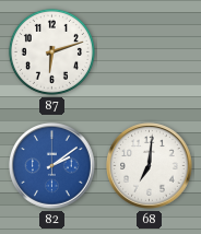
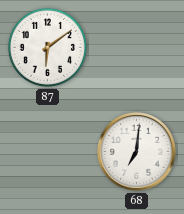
87: 6:12 -> 6:09 (47, 47)
82: 2:09 -> none (52, 166)
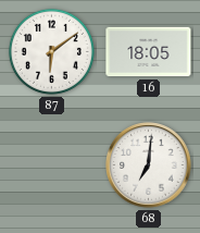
16: none -> 18:05 (149, 52)
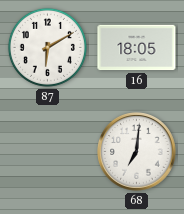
87: 6:09 -> 6:10 (47, 47)
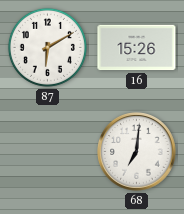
16: 18:05 -> 15:26 (137, 48)
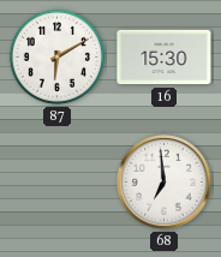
16: 15:26 -> 15:30 (165, 58)
68: 7:01 -> 6:59 (165, 183)
